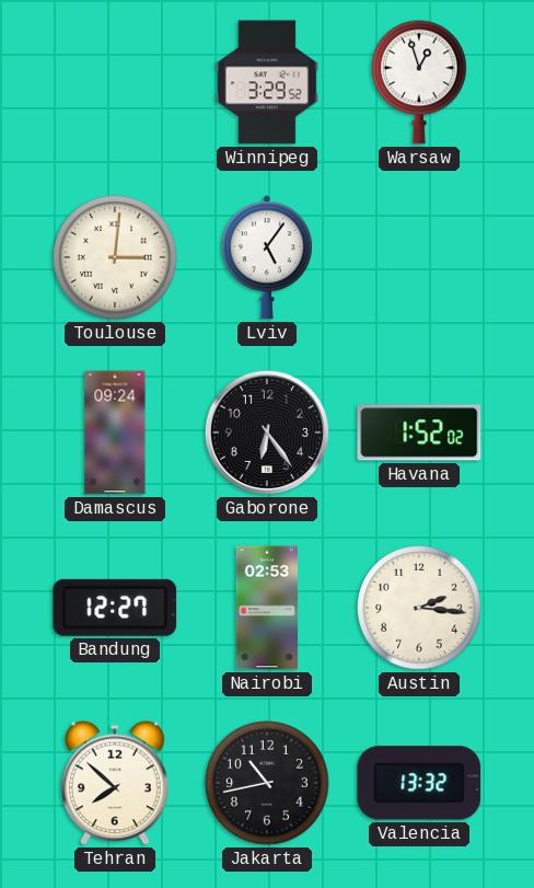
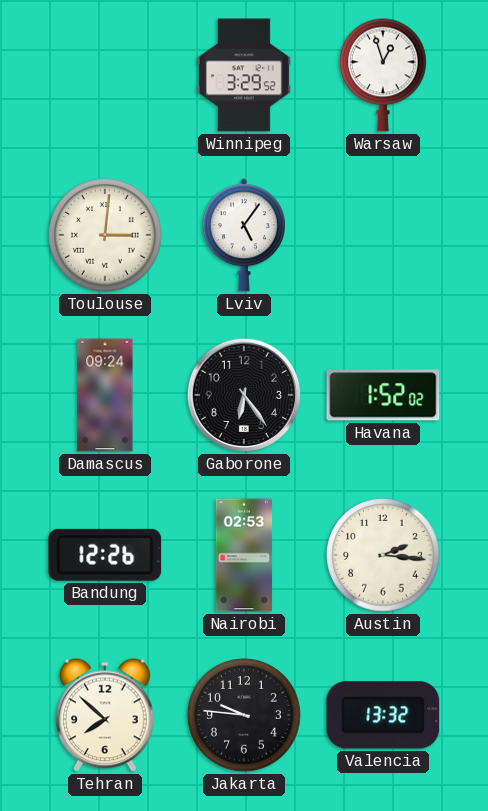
Bandung: 12:27 -> 12:26 (105, 555)
Jakarta: 10:43 -> 9:46 (244, 715)
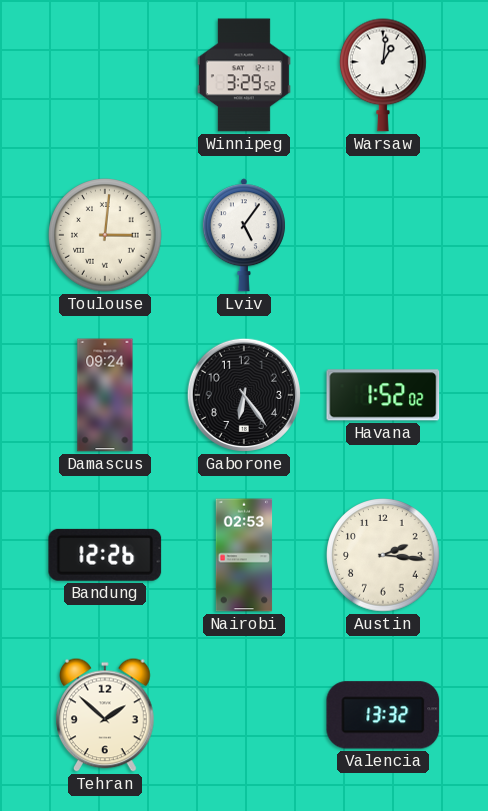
Warsaw: 12:57 -> 1:01 (384, 75)
Tehran: 7:52 -> 1:52 (106, 715)
Jakarta: 9:46 -> none (244, 715)
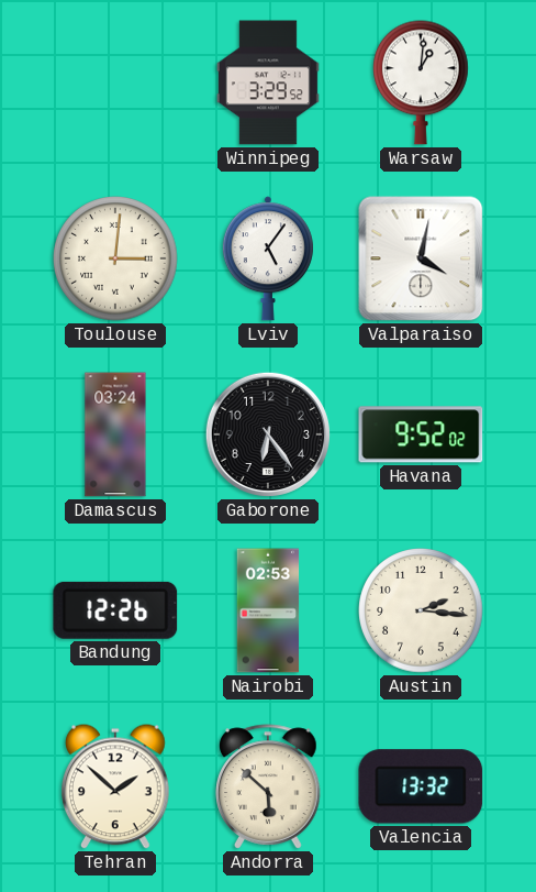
Valparaiso: none -> 4:02 (421, 258)
Damascus: 09:24 -> 03:24 (115, 434)
Havana: 1:52 -> 9:52 (421, 434)
Andorra: none -> 5:52 (268, 786)
